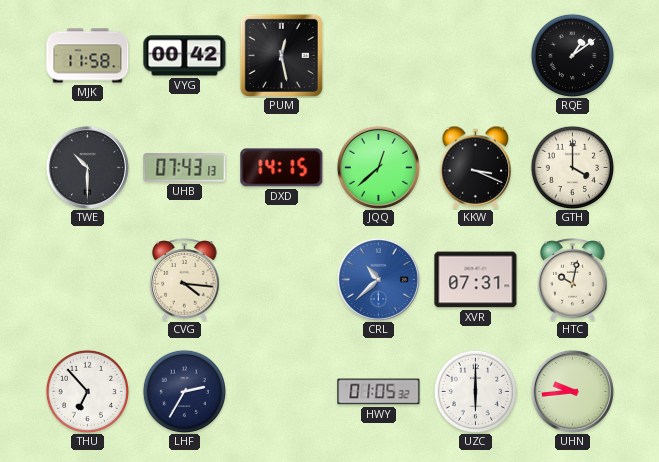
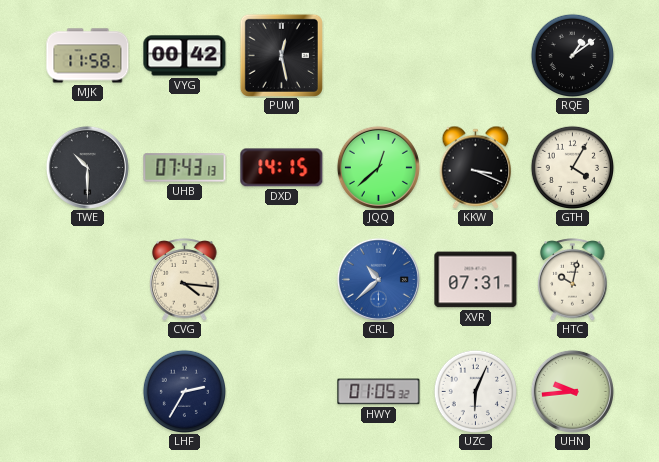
GTH: 4:00 -> 4:05 (572, 167)
THU: 6:53 -> none (87, 391)
UZC: 6:00 -> 6:04 (475, 391)
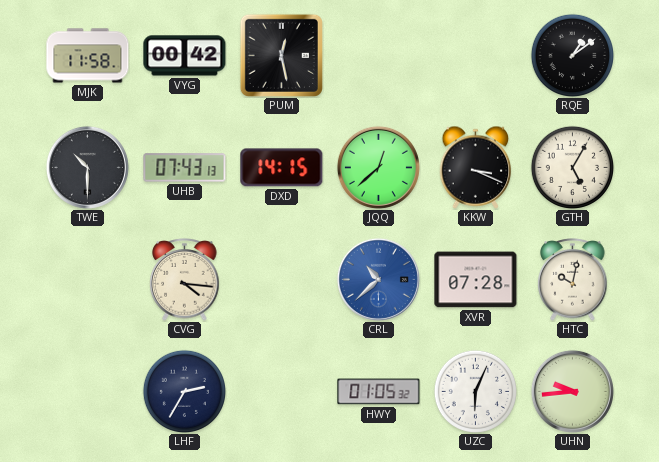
GTH: 4:05 -> 5:05 (572, 167)
XVR: 07:31 -> 07:28 (476, 280)
